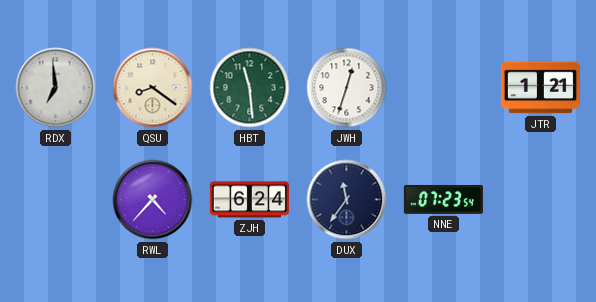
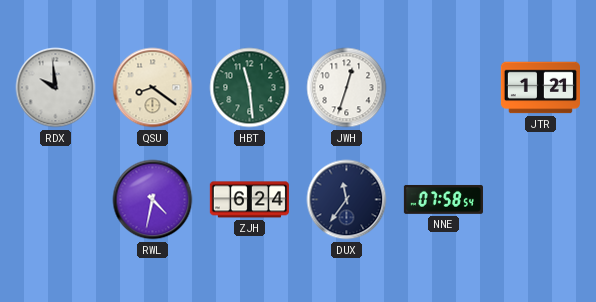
RDX: 6:59 -> 9:59 (56, 88)
RWL: 4:37 -> 4:32 (153, 200)
NNE: 07:23 -> 07:58 (443, 199)
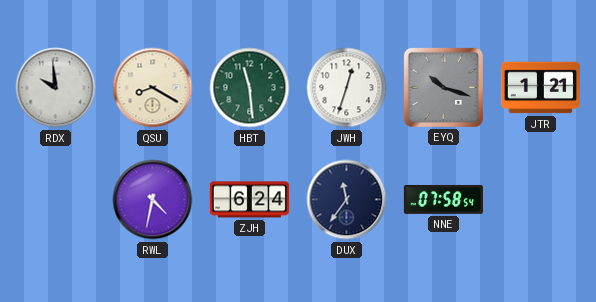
QSU: 8:21 -> 8:20 (153, 88)
EYQ: none -> 10:18 (443, 87)
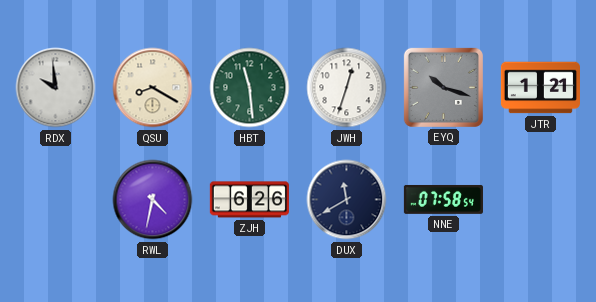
ZJH: 6:24 -> 6:26 (249, 200)
DUX: 11:36 -> 11:40 (347, 200)
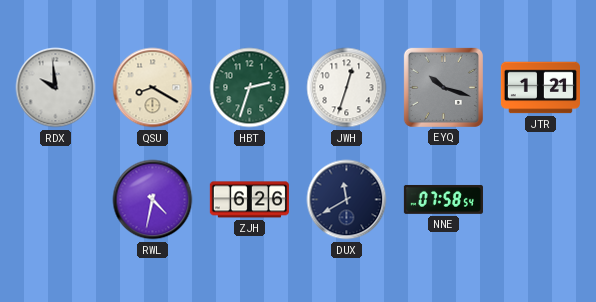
HBT: 11:29 -> 2:33 (250, 88)
